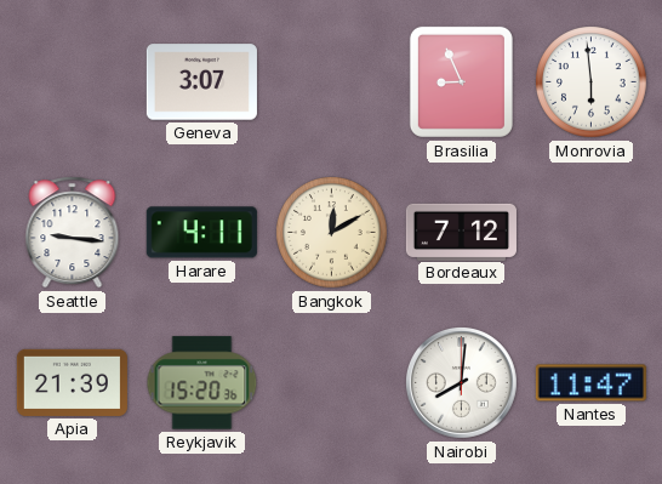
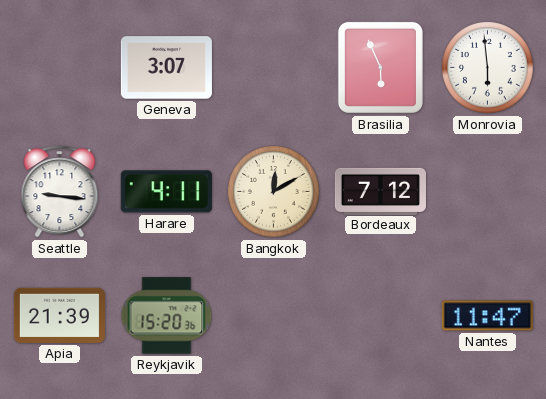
Brasilia: 8:56 -> 5:56 (380, 67)
Nairobi: 8:01 -> none (462, 383)
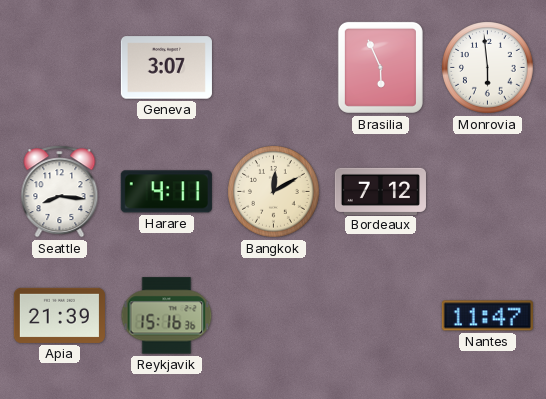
Seattle: 9:16 -> 8:16 (60, 192)
Reykjavik: 15:20 -> 15:16 (167, 316)
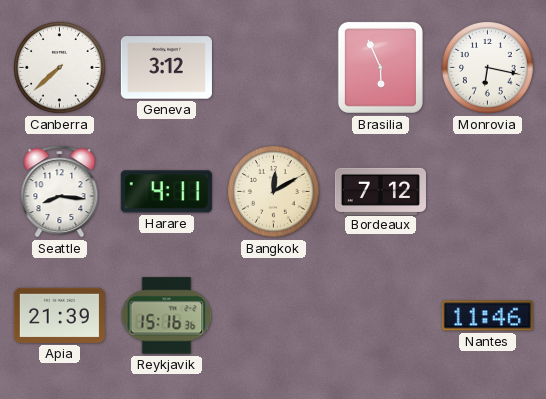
Canberra: none -> 7:38 (60, 68)
Geneva: 3:07 -> 3:12 (166, 68)
Monrovia: 5:59 -> 6:17 (488, 68)
Nantes: 11:47 -> 11:46 (487, 316)
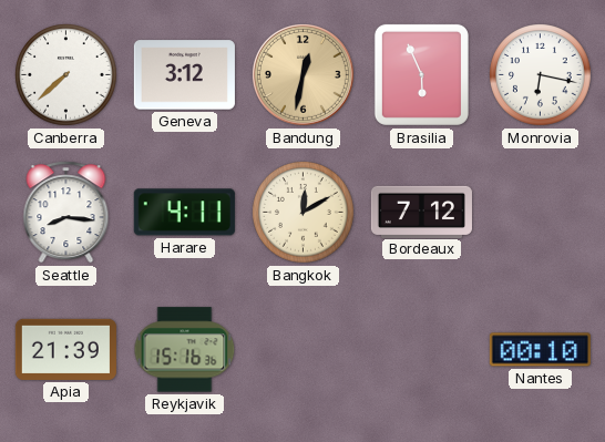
Bandung: none -> 12:32 (304, 75)
Nantes: 11:46 -> 00:10 (540, 350)
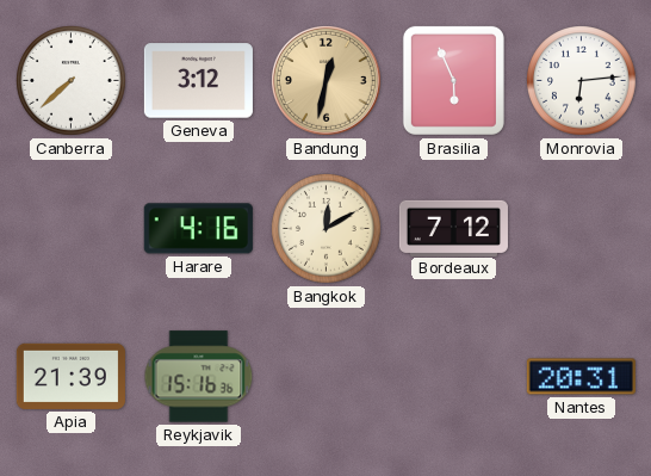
Monrovia: 6:17 -> 6:14 (582, 81)
Seattle: 8:16 -> none (66, 213)
Harare: 4:11 -> 4:16 (198, 229)
Nantes: 00:10 -> 20:31 (581, 377)
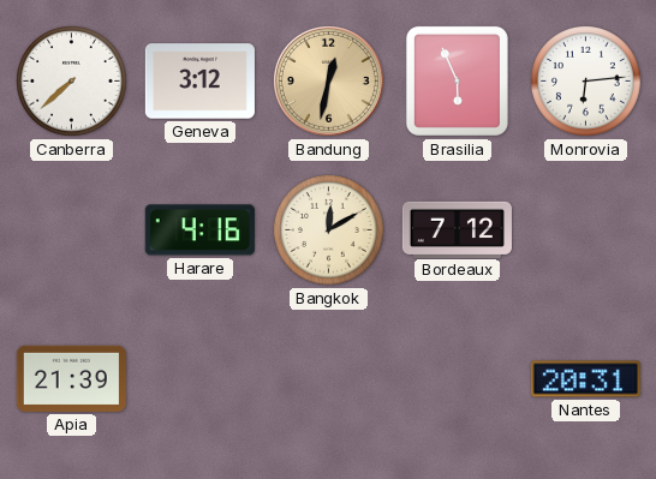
Reykjavik: 15:16 -> none (199, 377)
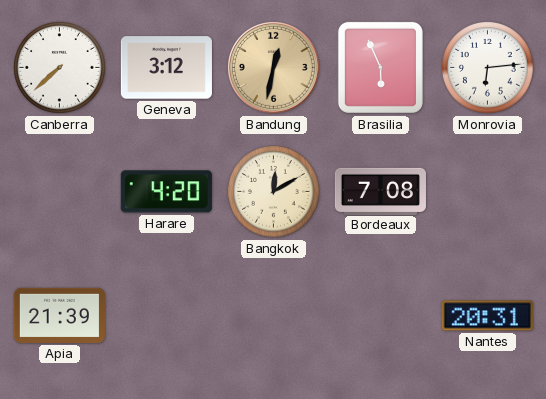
Harare: 4:16 -> 4:20 (166, 192)
Bordeaux: 7:12 -> 7:08 (380, 191)
